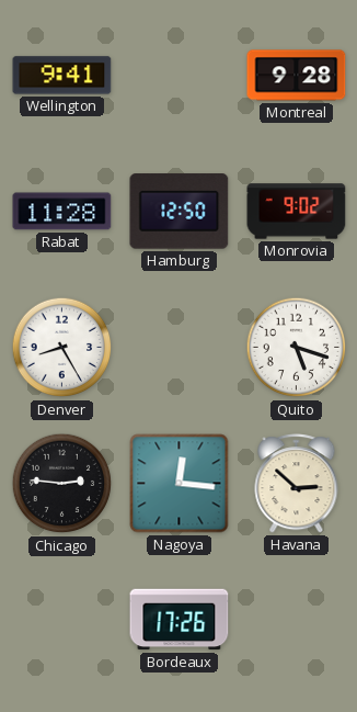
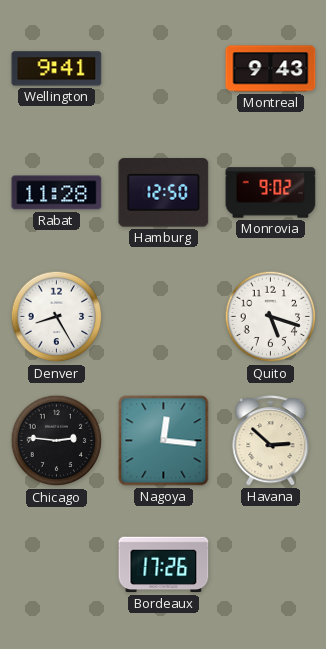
Montreal: 9:28 -> 9:43 (271, 69)
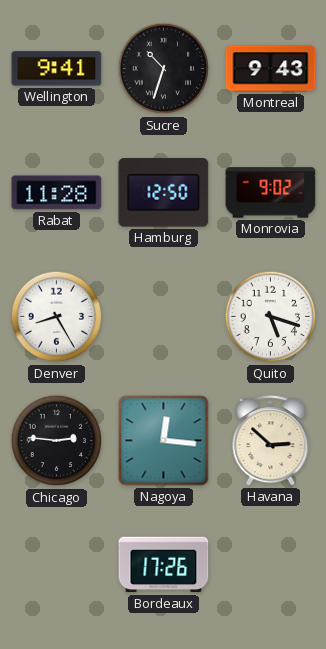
Sucre: none -> 10:33 (164, 69)
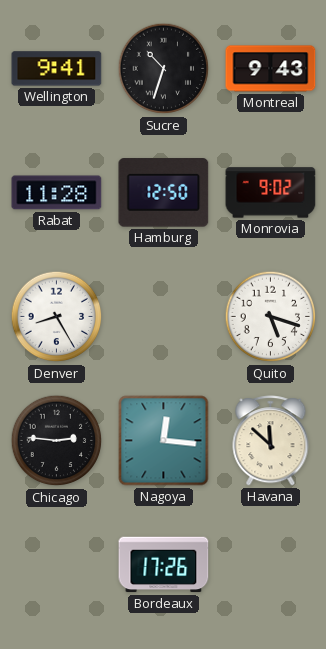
Havana: 2:52 -> 11:52 (271, 441)
